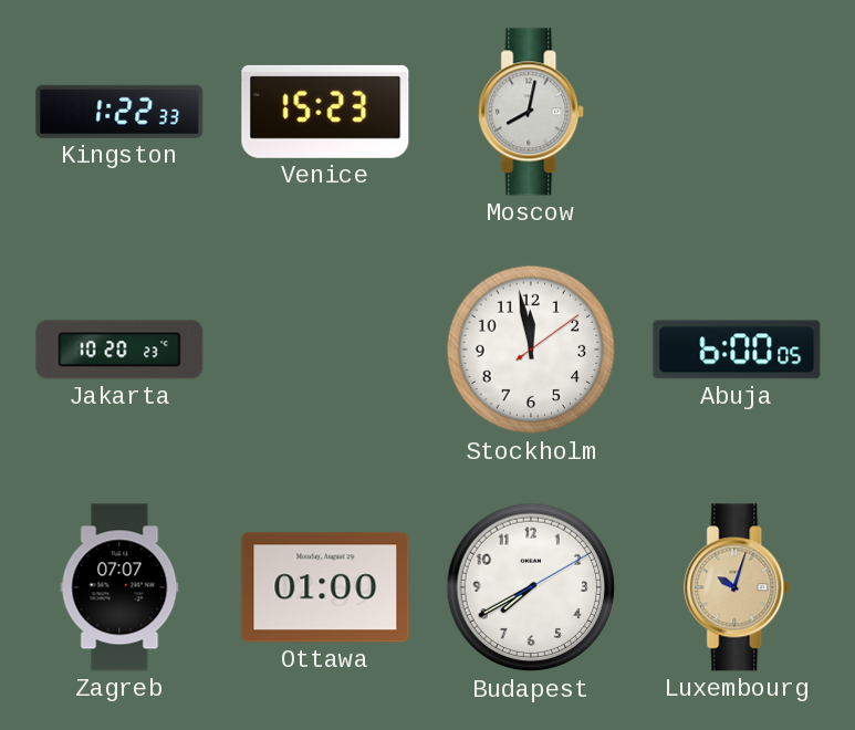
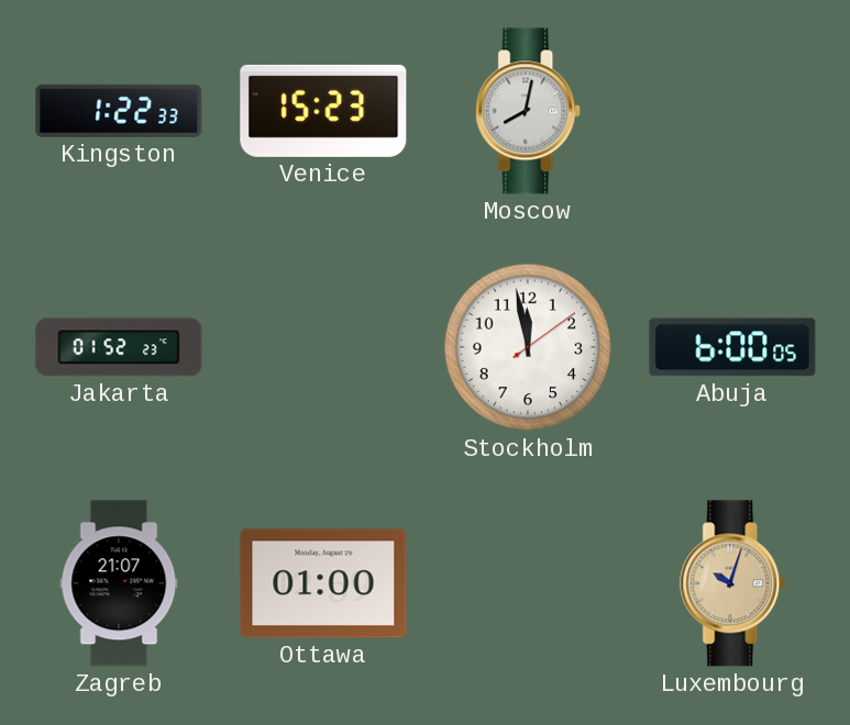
Jakarta: 10:20 -> 01:52 (119, 347)
Zagreb: 07:07 -> 21:07 (119, 583)
Budapest: 7:40 -> none (531, 587)
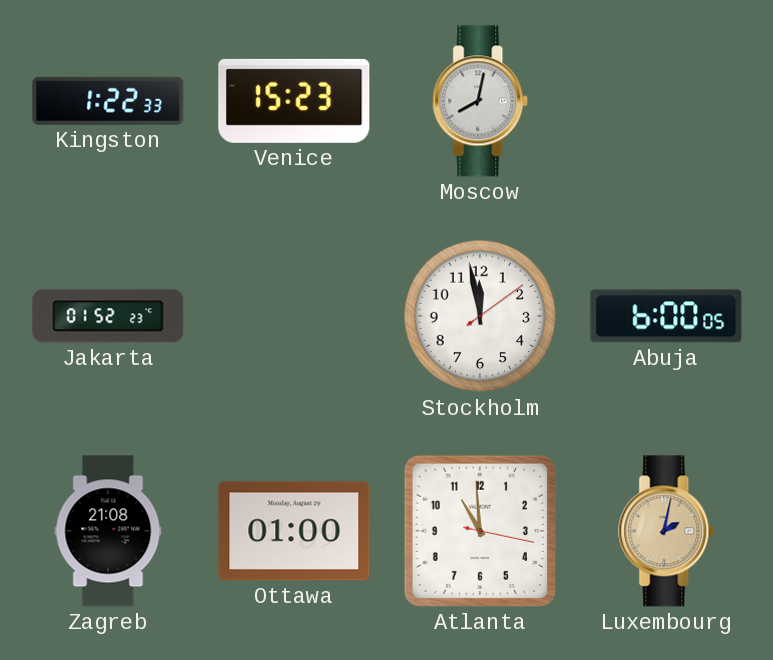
Zagreb: 21:07 -> 21:08 (108, 531)
Atlanta: none -> 10:59 (480, 531)
Luxembourg: 10:03 -> 2:02 (667, 531)
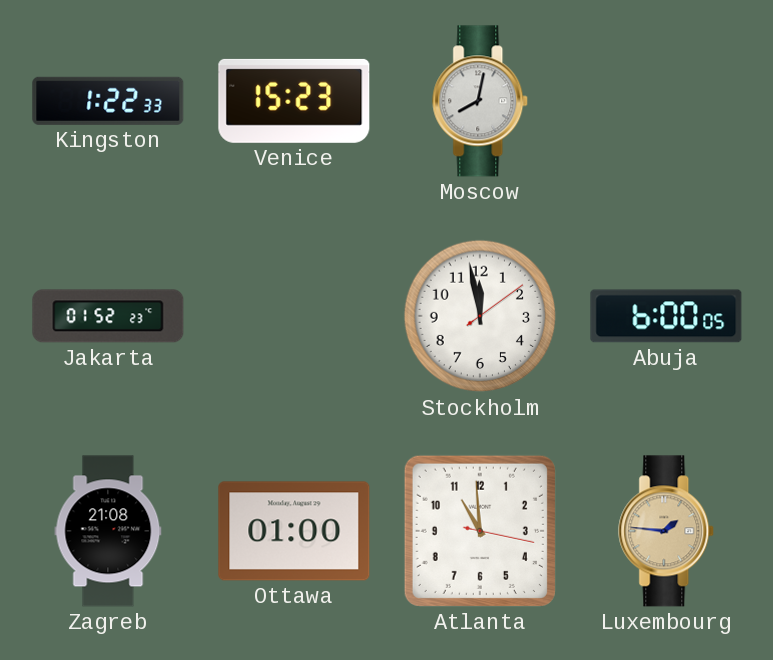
Luxembourg: 2:02 -> 1:46 (667, 531)
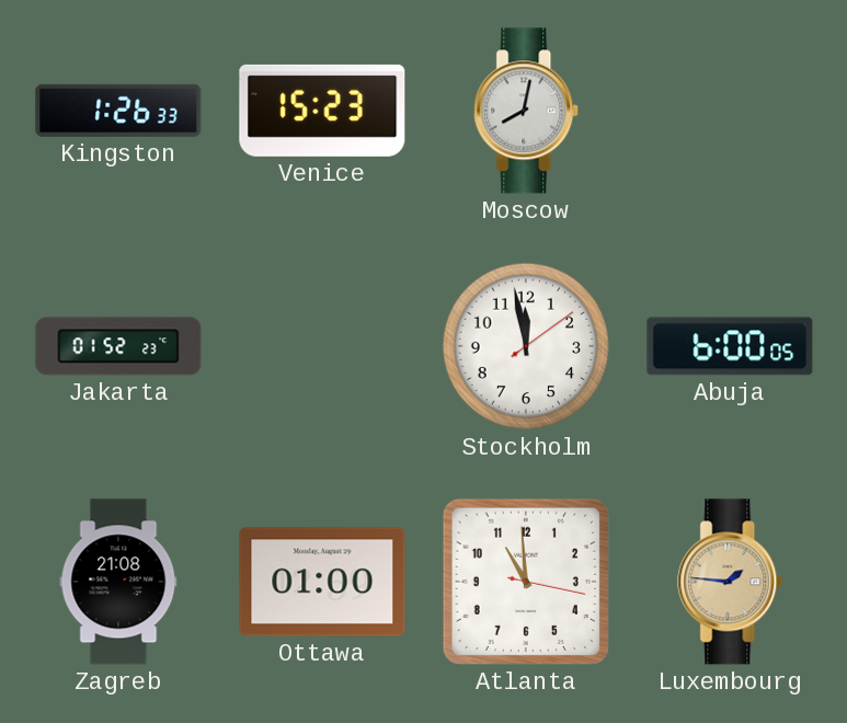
Kingston: 1:22 -> 1:26 (118, 111)
